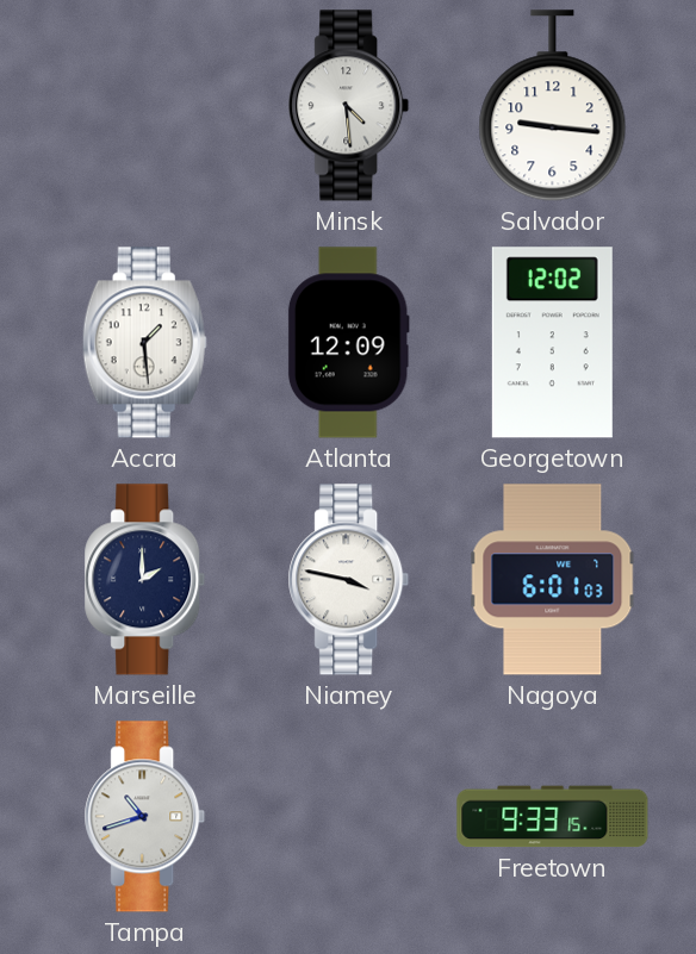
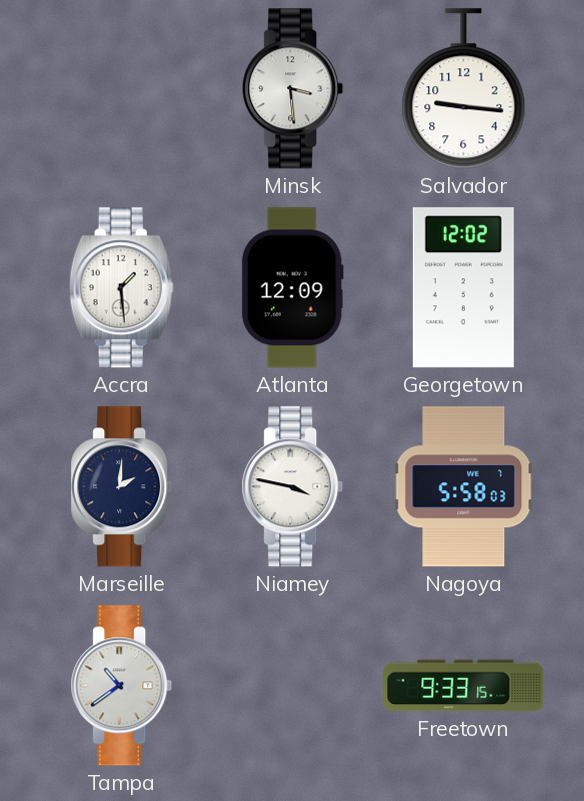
Minsk: 4:29 -> 3:29 (293, 89)
Marseille: 2:00 -> 2:01 (122, 487)
Nagoya: 6:01 -> 5:58 (464, 487)
Tampa: 10:42 -> 10:39 (122, 686)
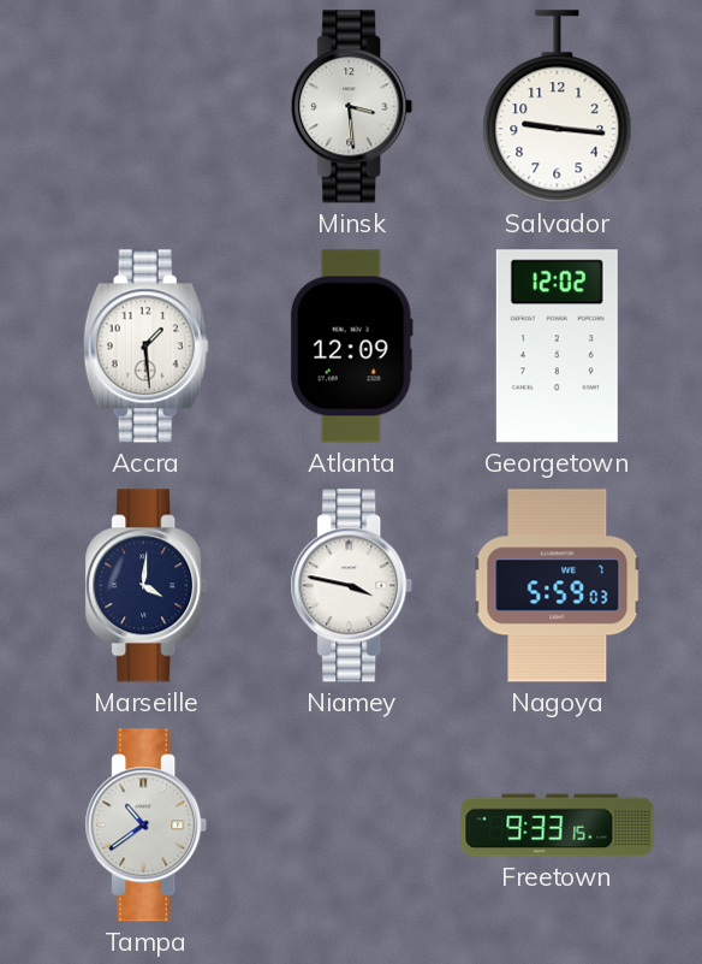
Marseille: 2:01 -> 4:01 (147, 586)
Nagoya: 5:58 -> 5:59 (558, 586)
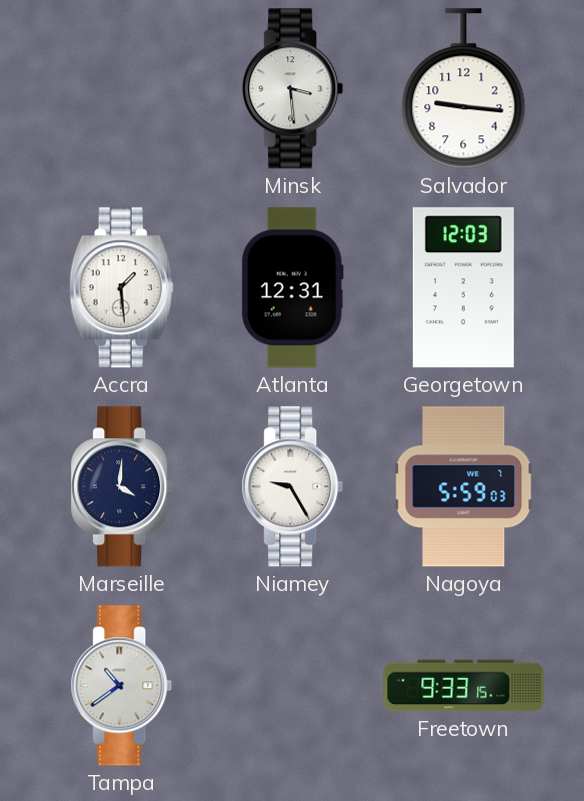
Atlanta: 12:09 -> 12:31 (292, 288)
Georgetown: 12:02 -> 12:03 (463, 288)
Niamey: 3:47 -> 9:25 (293, 487)
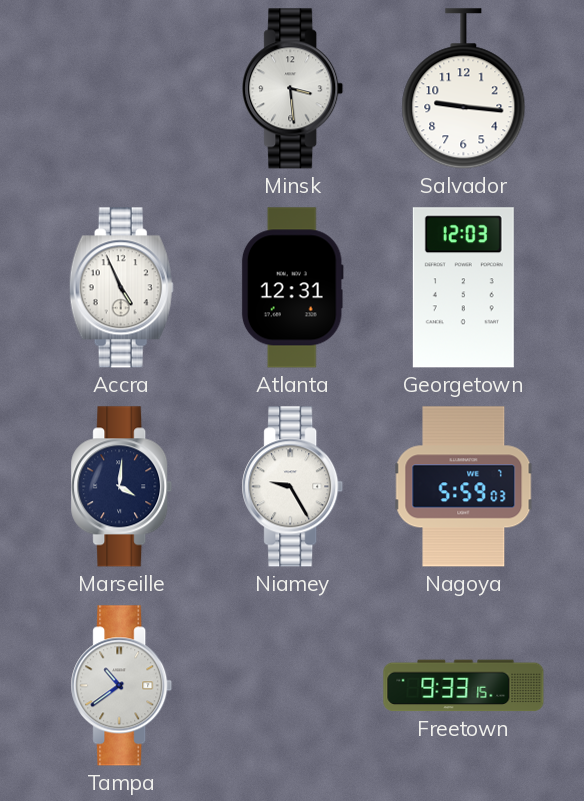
Accra: 1:29 -> 4:56 (121, 288)
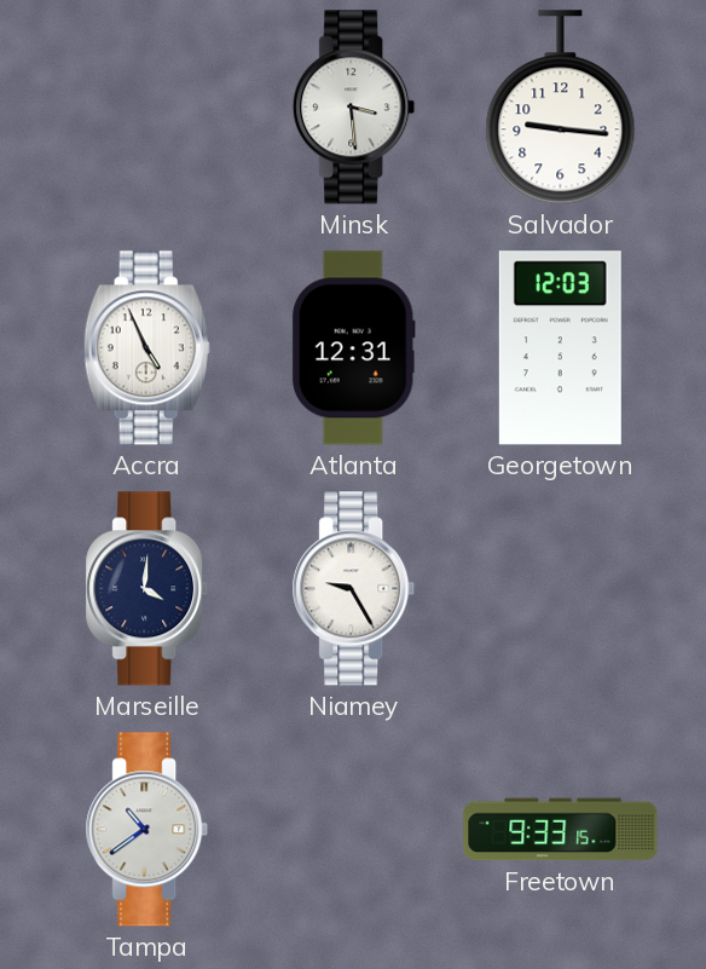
Nagoya: 5:59 -> none (464, 487)
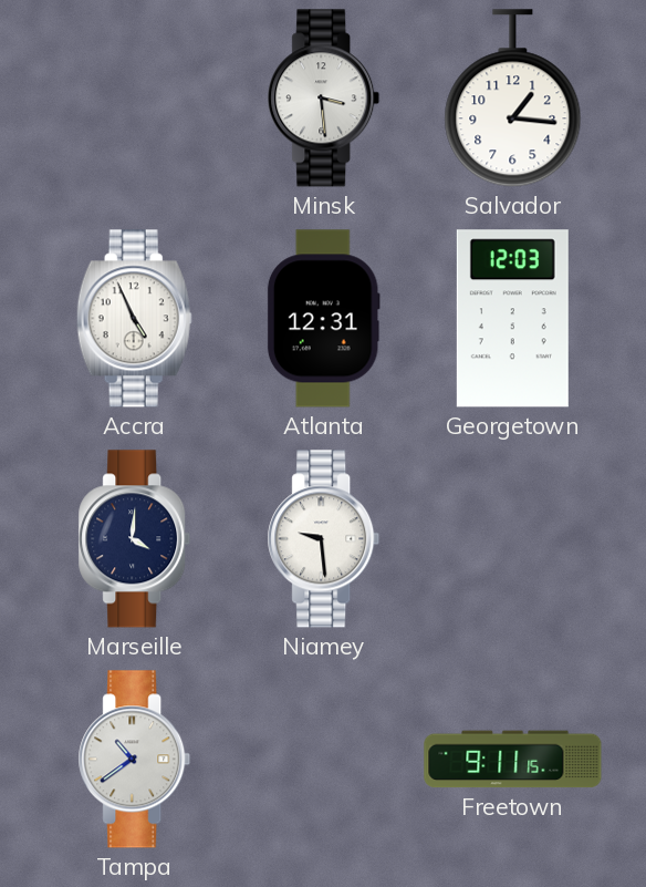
Salvador: 9:16 -> 1:16 (513, 99)
Niamey: 9:25 -> 9:29 (324, 539)
Freetown: 9:33 -> 9:11 (513, 760)
